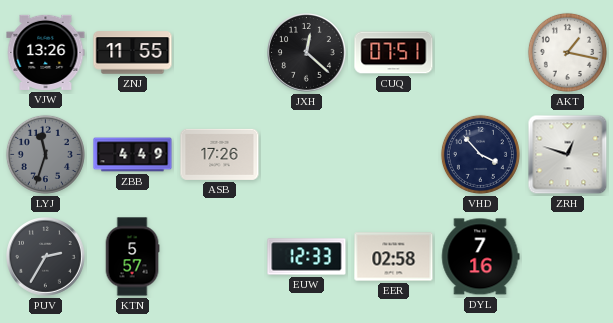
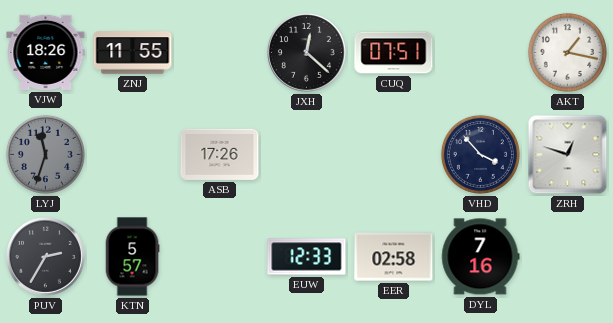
VJW: 13:26 -> 18:26 (46, 52)
ZBB: 4:49 -> none (133, 155)
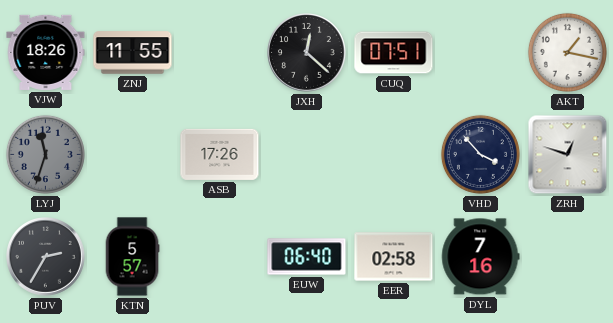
EUW: 12:33 -> 06:40 (307, 257)
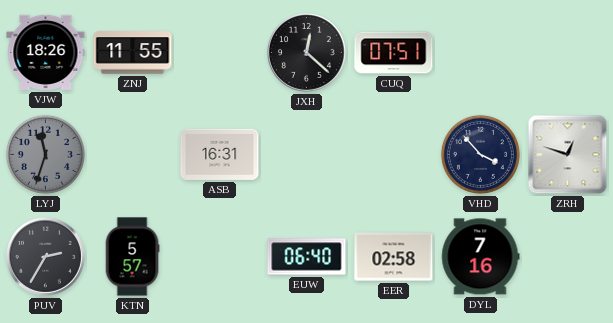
AKT: 1:17 -> none (567, 52)
ASB: 17:26 -> 16:31 (220, 154)
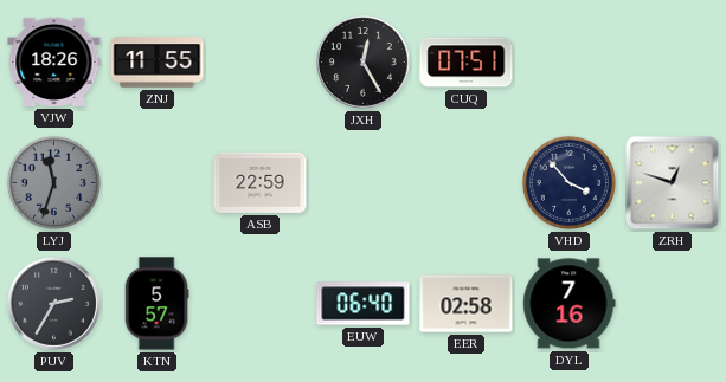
JXH: 12:22 -> 12:25 (364, 63)
ASB: 16:31 -> 22:59 (261, 182)
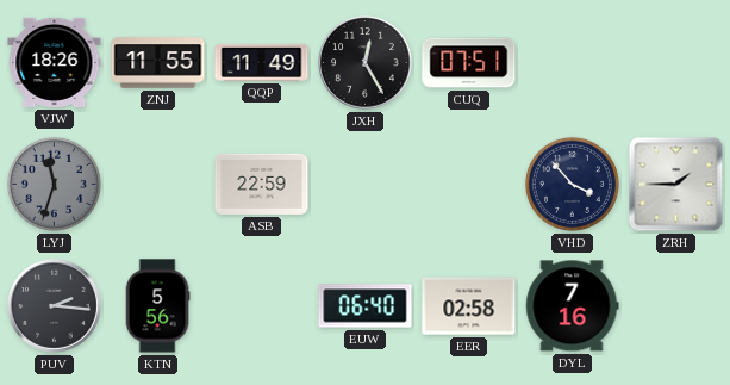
QQP: none -> 11:49 (262, 62)
ZRH: 12:48 -> 1:45 (676, 185)
PUV: 2:35 -> 2:16 (55, 306)
KTN: 5:57 -> 5:56 (157, 306)
